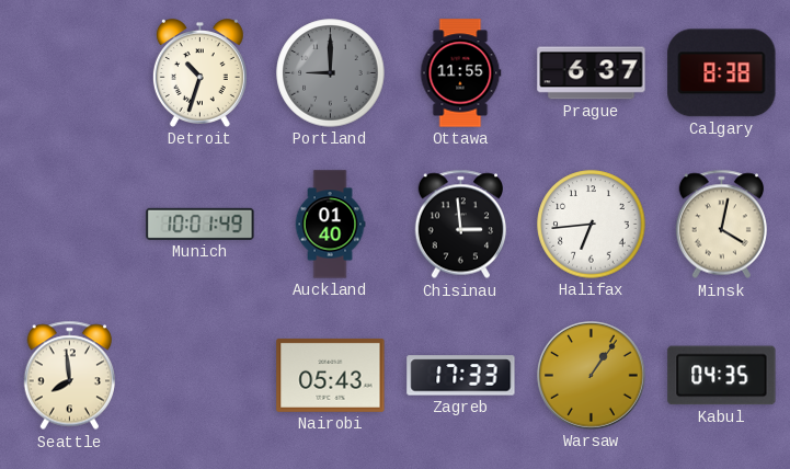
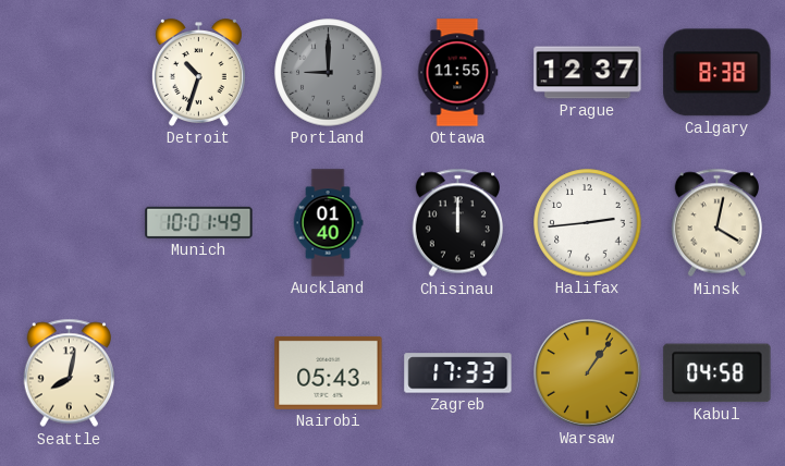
Prague: 6:37 -> 12:37 (588, 73)
Chisinau: 2:59 -> 12:00 (457, 223)
Halifax: 6:44 -> 2:44 (588, 223)
Seattle: 7:59 -> 8:02 (69, 373)
Kabul: 04:35 -> 04:58 (717, 373)
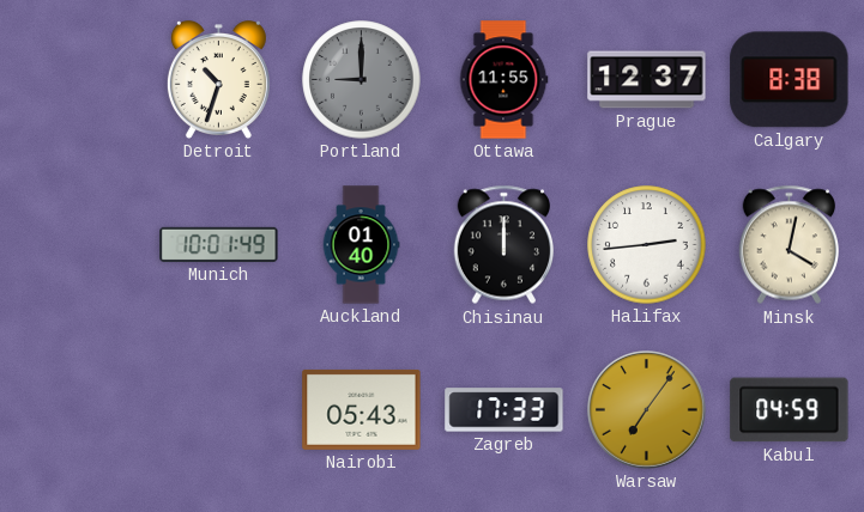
Seattle: 8:02 -> none (69, 373)
Warsaw: 1:06 -> 7:06 (647, 410)
Kabul: 04:58 -> 04:59 (790, 410)
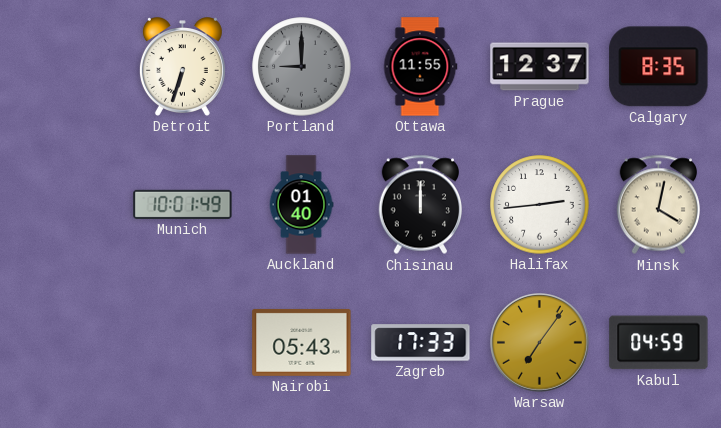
Detroit: 10:33 -> 6:33 (182, 67)
Calgary: 8:38 -> 8:35 (659, 67)
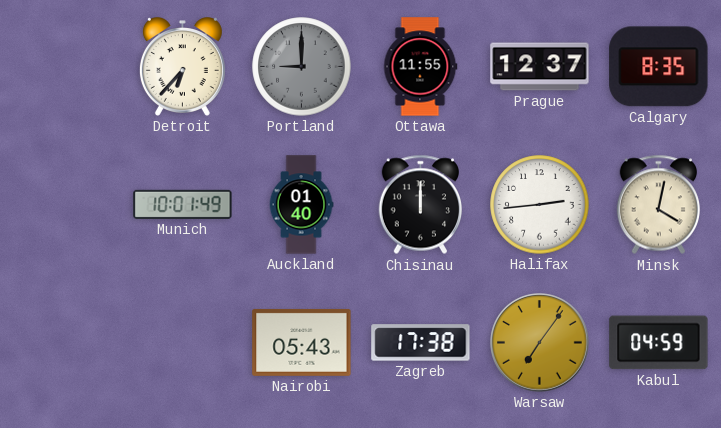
Detroit: 6:33 -> 6:37 (182, 67)
Zagreb: 17:33 -> 17:38 (421, 343)
